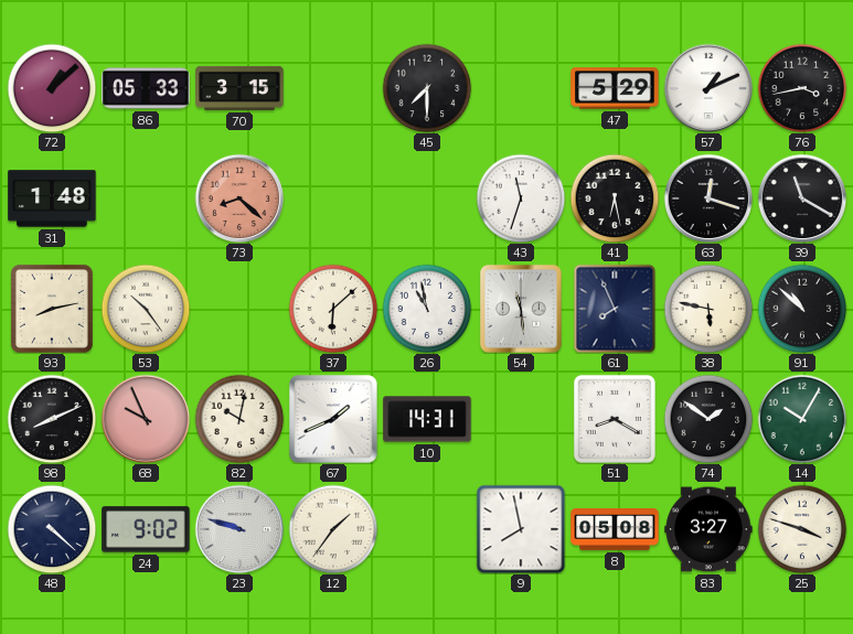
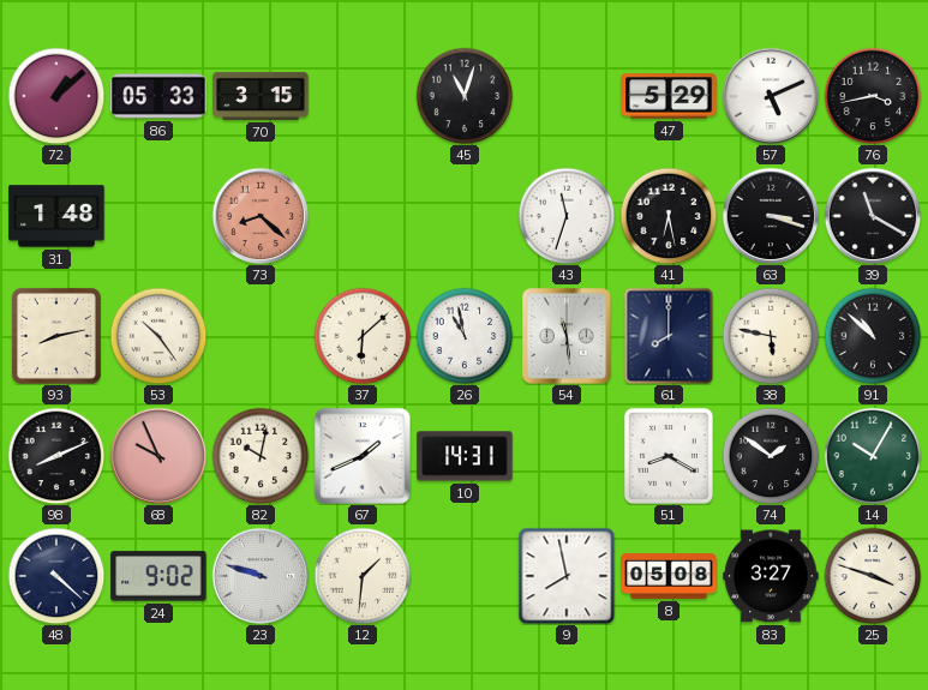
45: 7:30 -> 11:03 (465, 96)
57: 1:11 -> 5:11 (771, 96)
63: 12:18 -> 3:18 (771, 216)
61: 7:56 -> 8:00 (669, 336)
12: 1:36 -> 1:31 (363, 576)
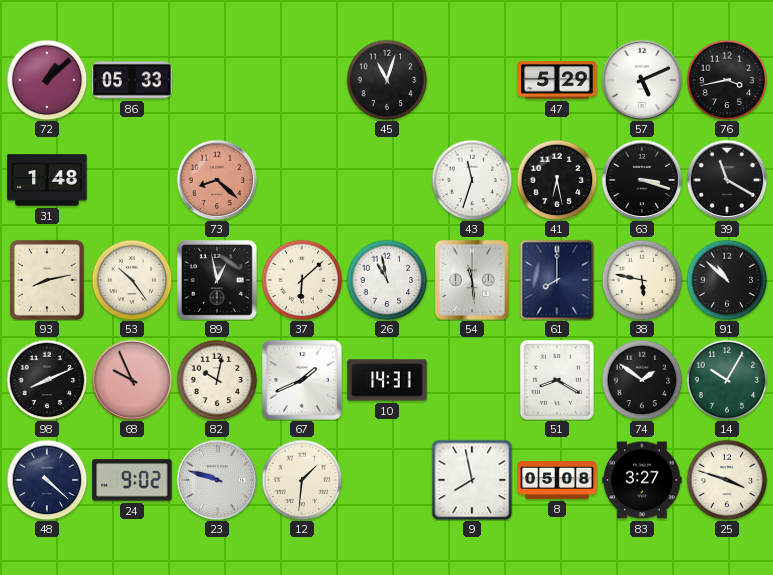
70: 3:15 -> none (261, 96)
89: none -> 12:58 (218, 281)
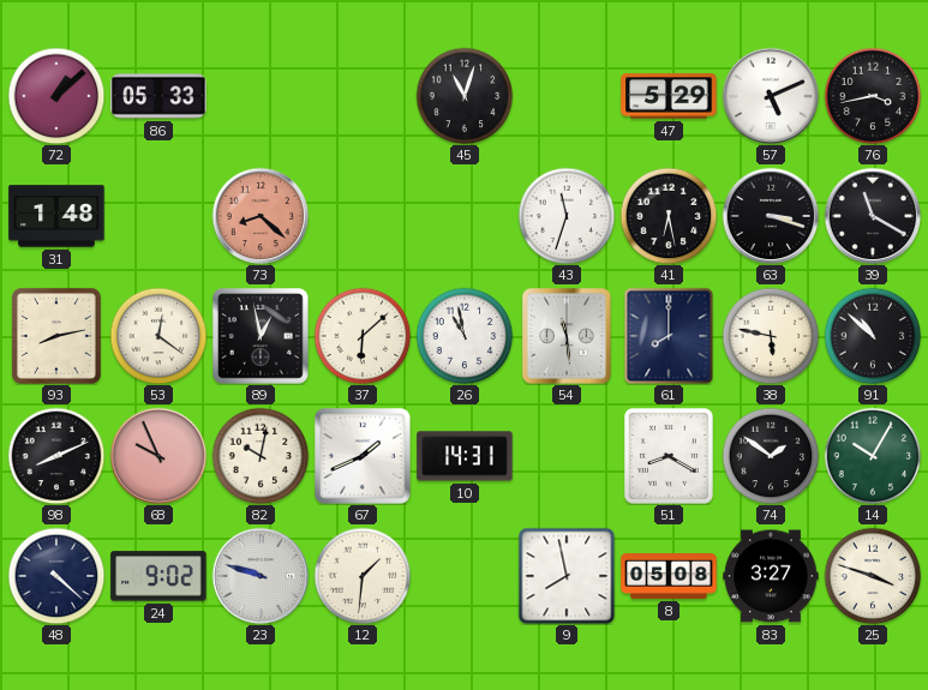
53: 10:24 -> 12:21 (158, 336)
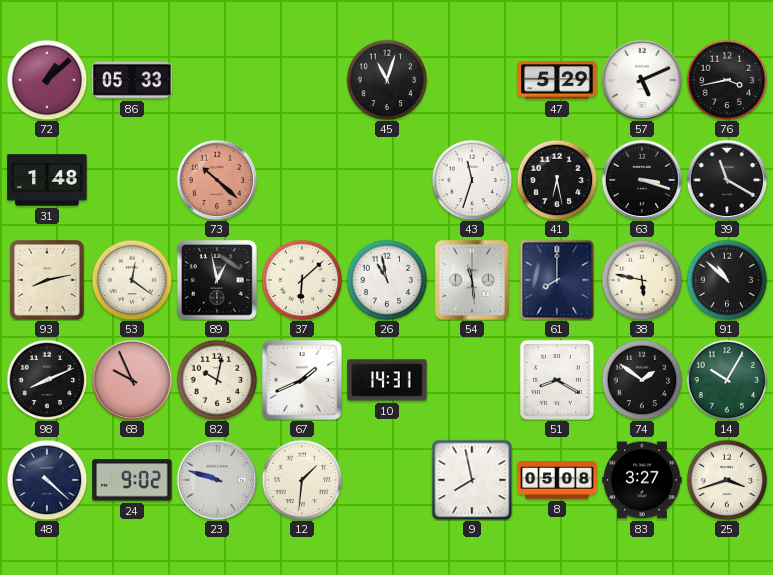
73: 8:22 -> 10:22 (217, 180)
25: 3:48 -> 3:42 (727, 480)
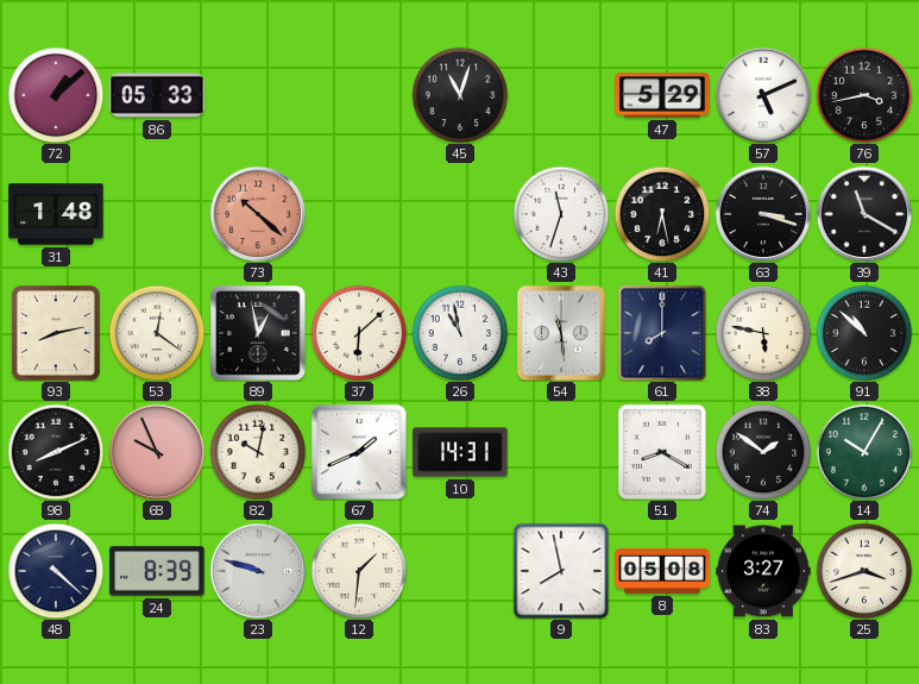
24: 9:02 -> 8:39 (157, 571)
